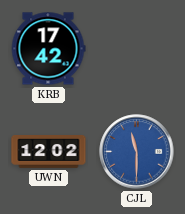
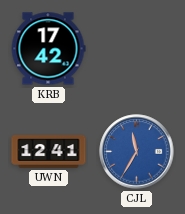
UWN: 12:02 -> 12:41 (49, 152)
CJL: 11:30 -> 11:35 (137, 152)
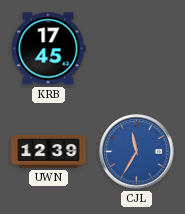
KRB: 17:42 -> 17:45 (48, 49)
UWN: 12:41 -> 12:39 (49, 152)
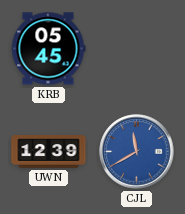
KRB: 17:45 -> 05:45 (48, 49)
CJL: 11:35 -> 11:40 (137, 152)
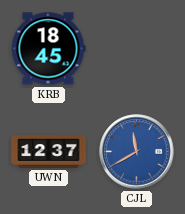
KRB: 05:45 -> 18:45 (48, 49)
UWN: 12:39 -> 12:37 (49, 152)
